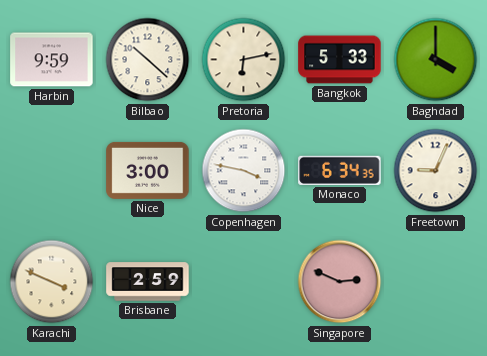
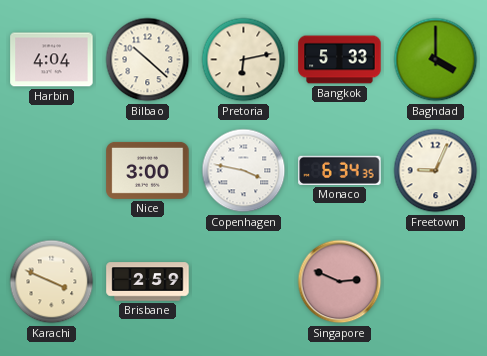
Harbin: 9:59 -> 4:04 (52, 60)
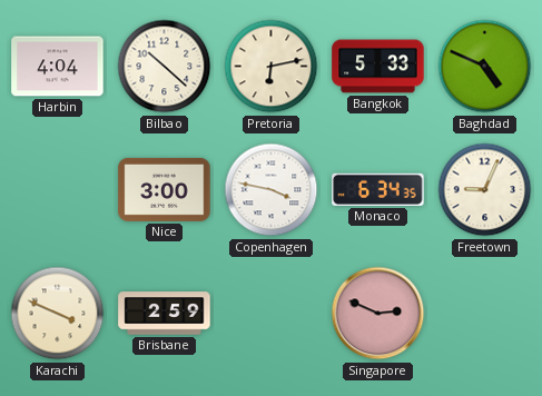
Baghdad: 4:00 -> 4:49 (485, 67)
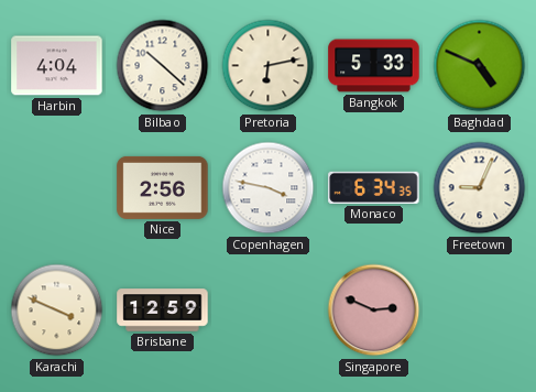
Nice: 3:00 -> 2:56 (163, 187)
Brisbane: 2:59 -> 12:59 (163, 311)
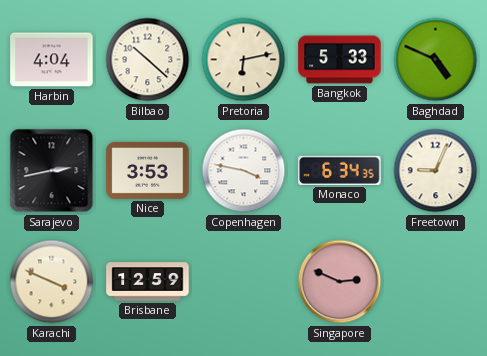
Sarajevo: none -> 2:43 (52, 171)
Nice: 2:56 -> 3:53 (148, 170)
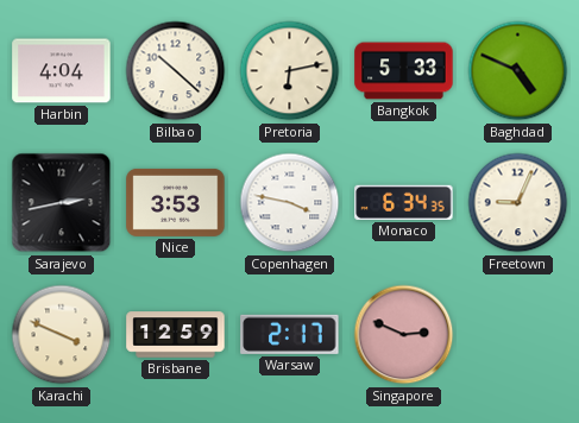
Warsaw: none -> 2:17 (290, 334)
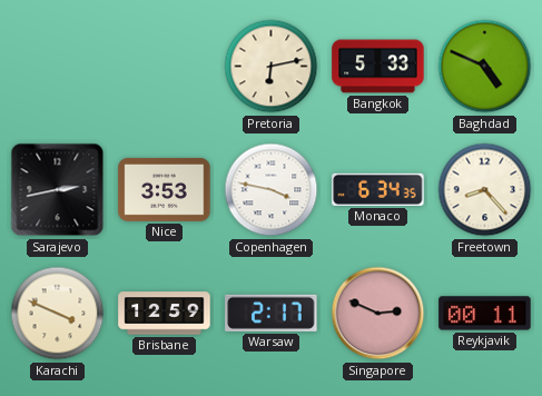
Harbin: 4:04 -> none (62, 71)
Bilbao: 10:22 -> none (176, 71)
Freetown: 9:04 -> 8:23 (485, 190)
Reykjavik: none -> 00:11 (485, 314)
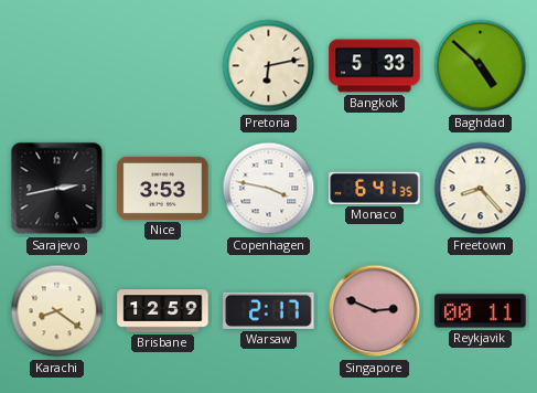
Baghdad: 4:49 -> 4:52 (481, 66)
Monaco: 6:34 -> 6:41 (375, 188)
Karachi: 3:49 -> 8:21 (57, 311)
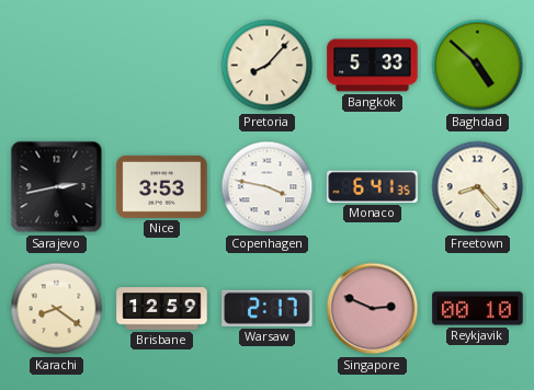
Pretoria: 6:13 -> 8:07 (268, 66)
Reykjavik: 00:11 -> 00:10 (478, 309)
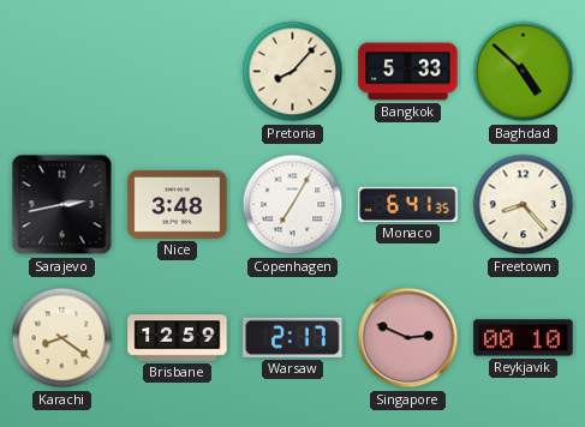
Nice: 3:53 -> 3:48 (178, 204)
Copenhagen: 3:47 -> 7:05 (293, 205)
